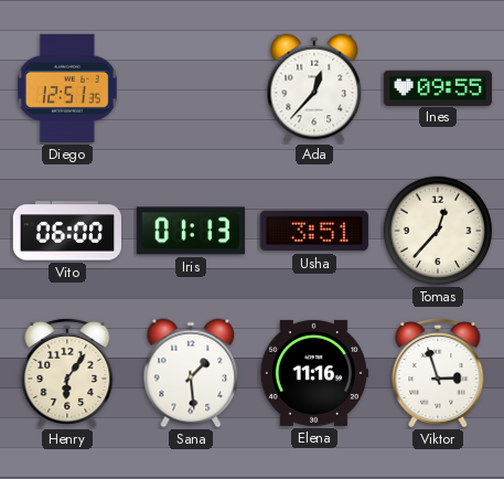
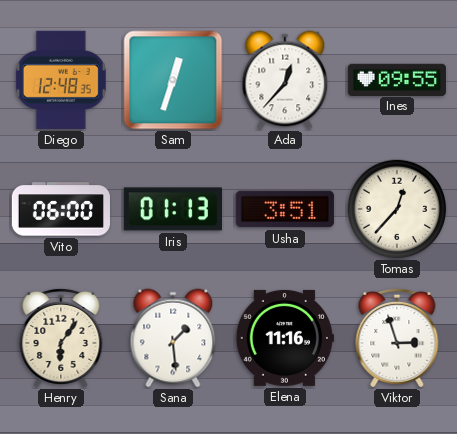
Diego: 12:51 -> 12:48 (61, 80)
Sam: none -> 12:33 (173, 80)
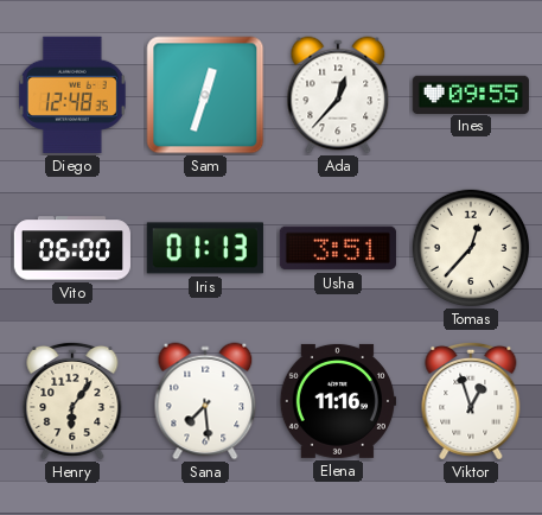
Sana: 1:29 -> 7:29 (205, 401)
Viktor: 2:57 -> 12:57 (471, 401)
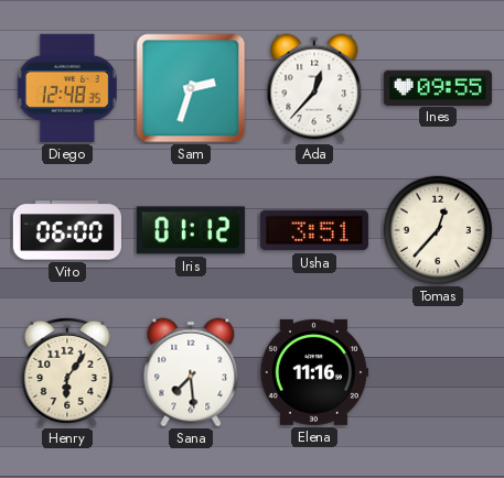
Sam: 12:33 -> 2:33 (191, 88)
Iris: 01:13 -> 01:12 (191, 230)
Viktor: 12:57 -> none (471, 401)
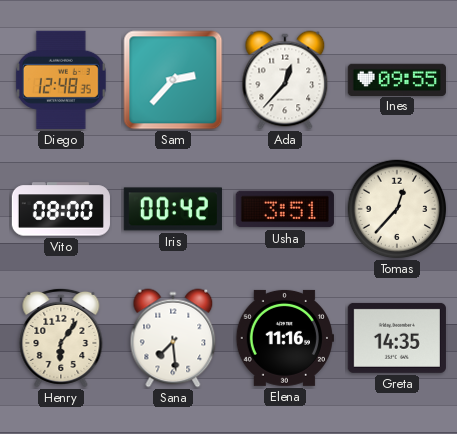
Sam: 2:33 -> 2:37 (173, 80)
Vito: 06:00 -> 08:00 (61, 209)
Iris: 01:12 -> 00:42 (173, 209)
Greta: none -> 14:35 (397, 338)
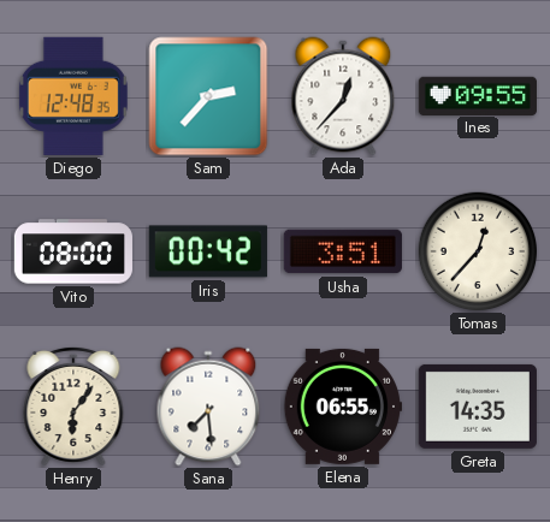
Elena: 11:16 -> 06:55 (343, 407)
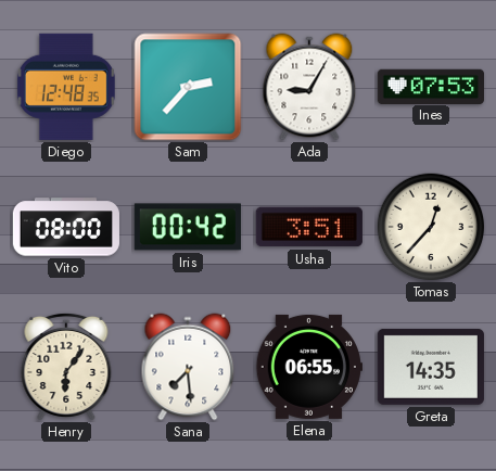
Ada: 12:37 -> 9:05 (309, 87)
Ines: 09:55 -> 07:53 (431, 86)
